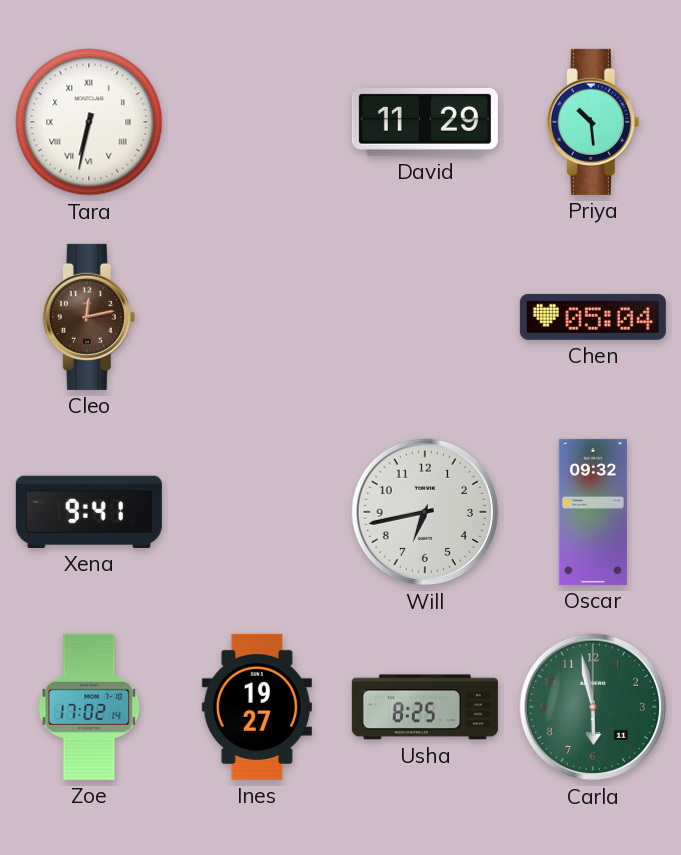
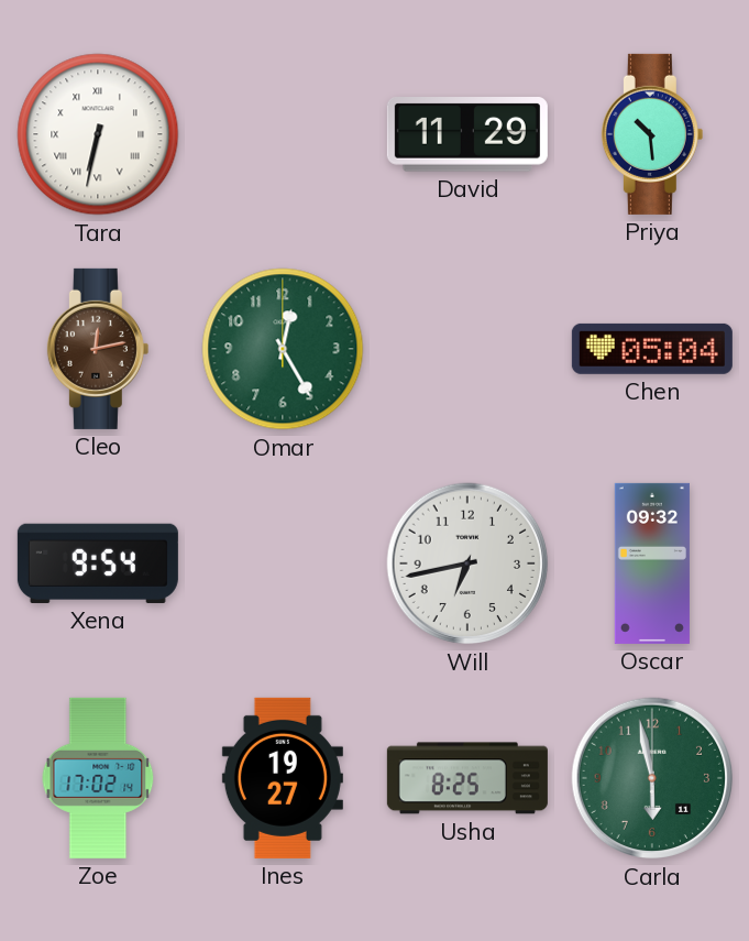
Omar: none -> 12:25 (283, 349)
Xena: 9:41 -> 9:54 (98, 563)
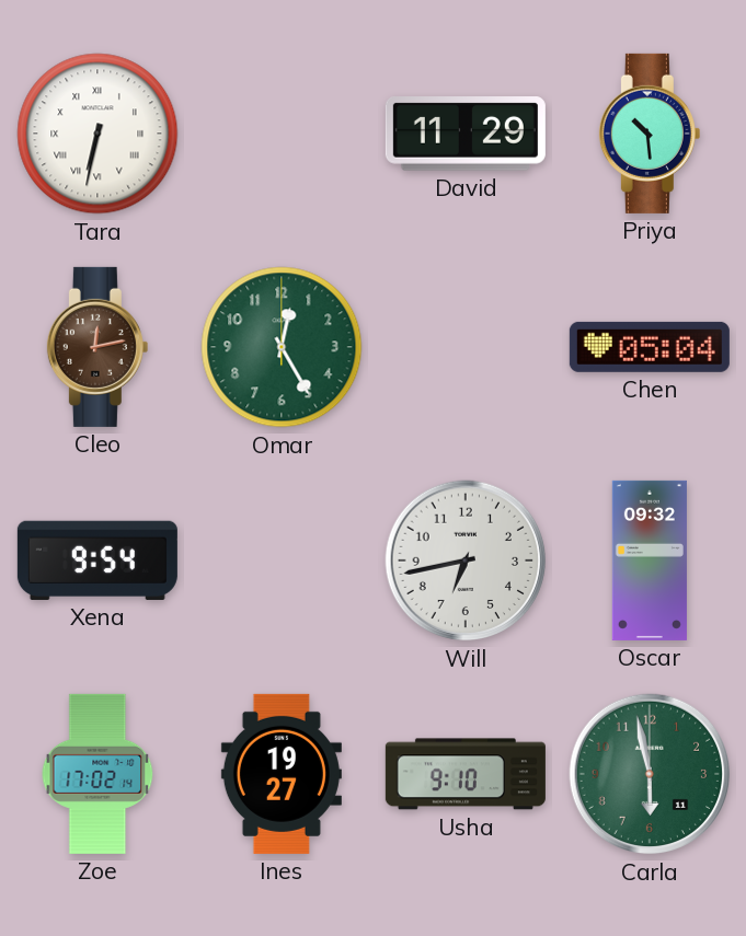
Usha: 8:25 -> 9:10 (466, 774)
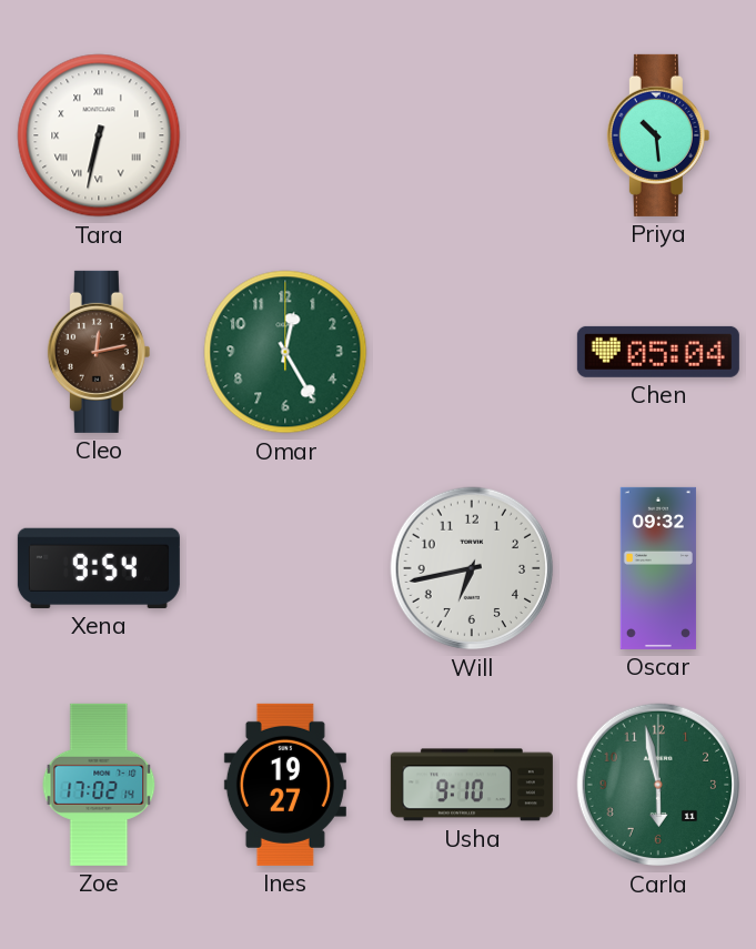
David: 11:29 -> none (466, 135)
